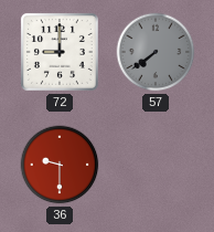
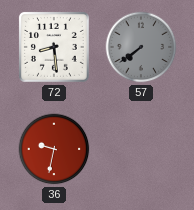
72: 9:00 -> 8:29 (54, 47)
36: 9:30 -> 9:32 (54, 149)
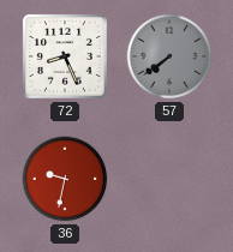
72: 8:29 -> 8:26 (65, 56)
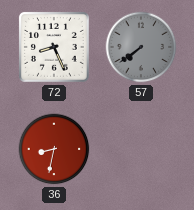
36: 9:32 -> 8:32 (54, 149)
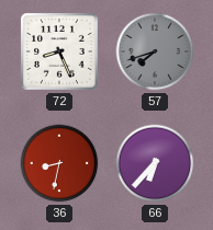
57: 7:39 -> 7:42 (155, 51)
66: none -> 6:37 (155, 163)
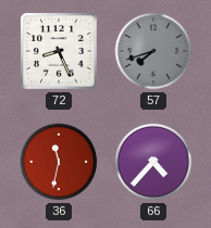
36: 8:32 -> 11:32 (59, 162)
66: 6:37 -> 4:37 (153, 162)
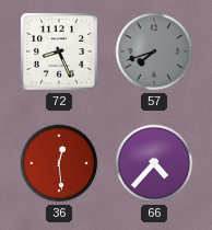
36: 11:32 -> 12:29 (59, 163)
